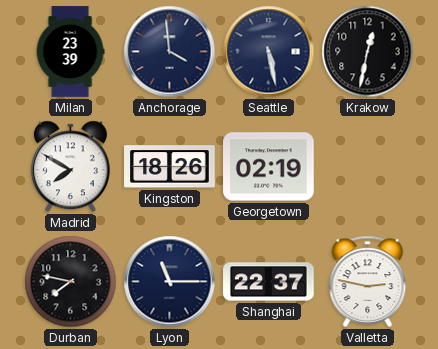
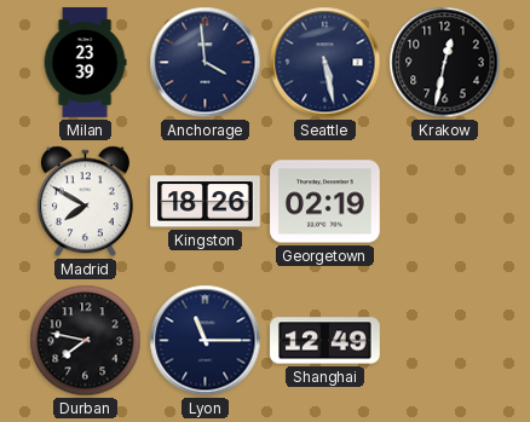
Shanghai: 22:37 -> 12:49 (326, 341)
Valletta: 2:47 -> none (368, 281)
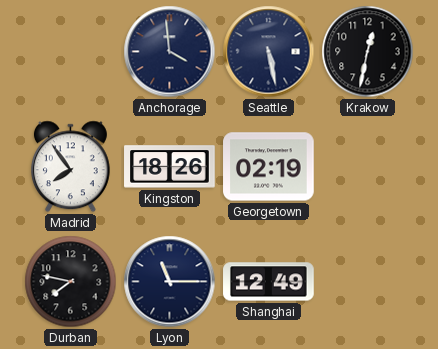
Milan: 23:39 -> none (85, 63)
Madrid: 7:50 -> 7:54 (70, 167)
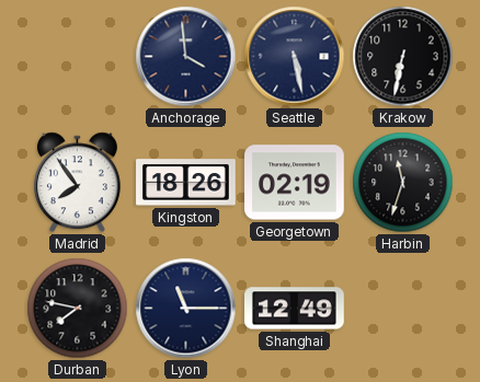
Krakow: 12:32 -> 6:32 (403, 57)
Harbin: none -> 11:33 (403, 183)
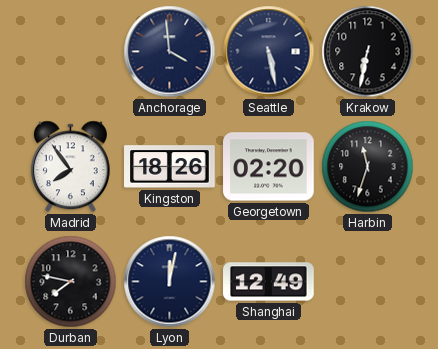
Georgetown: 02:19 -> 02:20 (269, 167)
Lyon: 11:15 -> 12:02 (170, 282)
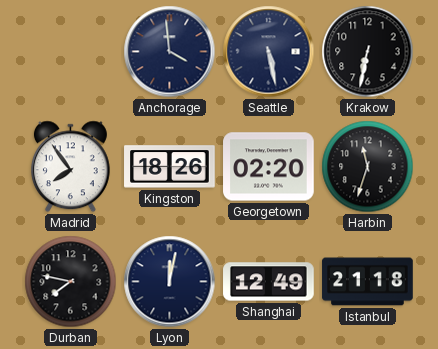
Istanbul: none -> 21:18 (368, 282)
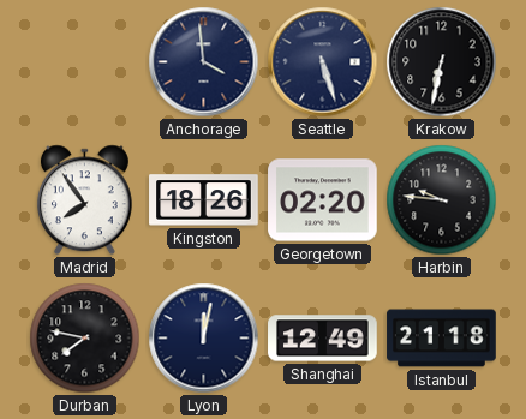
Seattle: 5:28 -> 5:27 (323, 62)
Harbin: 11:33 -> 9:46 (442, 200)
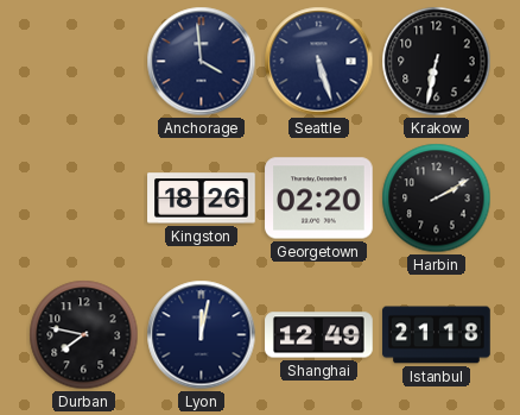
Madrid: 7:54 -> none (84, 200)
Harbin: 9:46 -> 2:10 (437, 199)
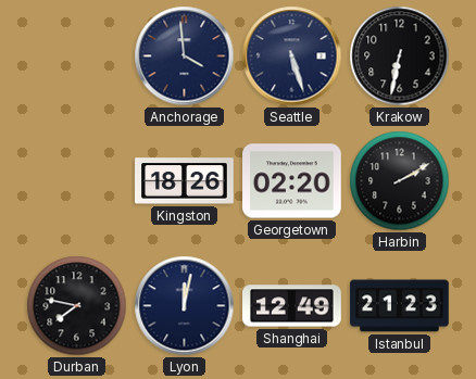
Istanbul: 21:18 -> 21:23 (400, 306)
